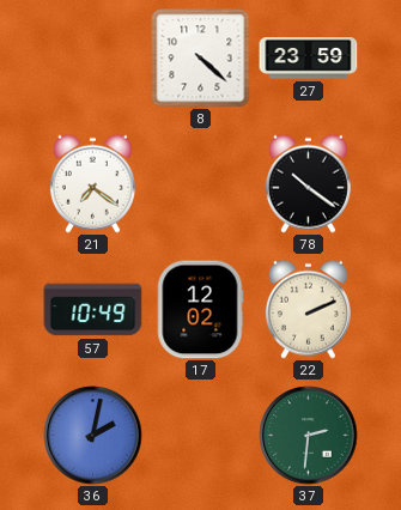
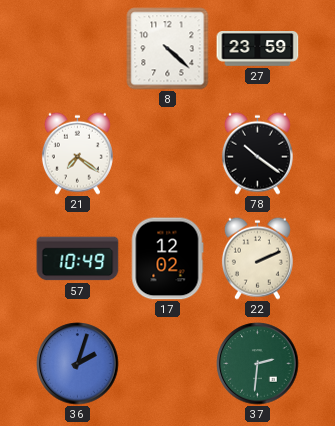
36: 2:02 -> 2:03 (78, 364)
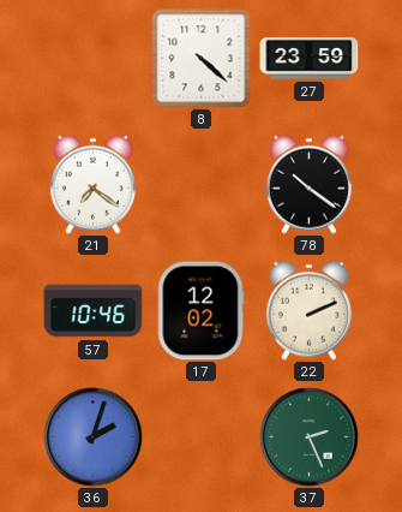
57: 10:49 -> 10:46 (94, 311)
37: 2:31 -> 2:26 (310, 437)
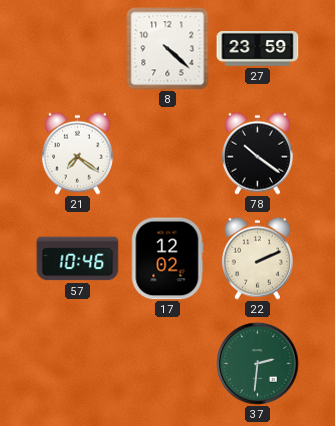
36: 2:03 -> none (94, 437)
37: 2:26 -> 2:31 (258, 364)
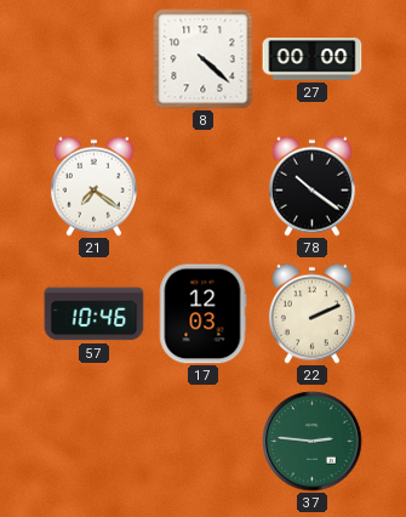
27: 23:59 -> 00:00 (313, 59)
17: 12:02 -> 12:03 (202, 314)
37: 2:31 -> 2:46 (313, 442)
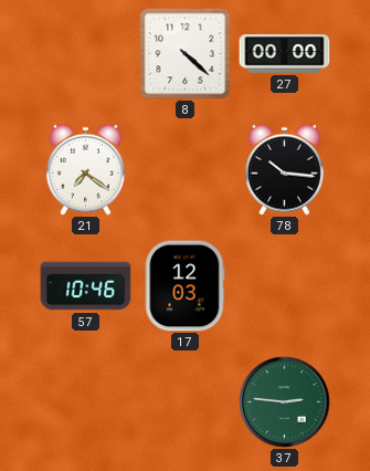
78: 10:21 -> 10:16 (284, 169)
22: 2:11 -> none (311, 313)
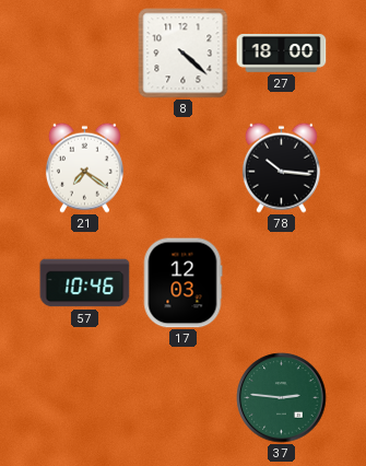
27: 00:00 -> 18:00 (282, 54)
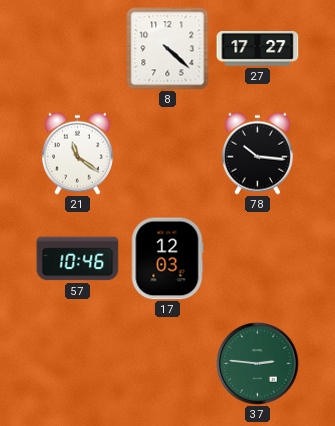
27: 18:00 -> 17:27 (258, 49)
21: 7:21 -> 11:21 (77, 153)
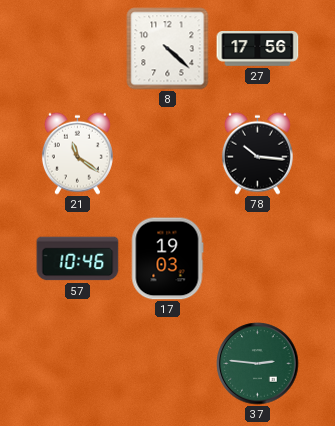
27: 17:27 -> 17:56 (258, 49)
17: 12:03 -> 19:03 (167, 259)
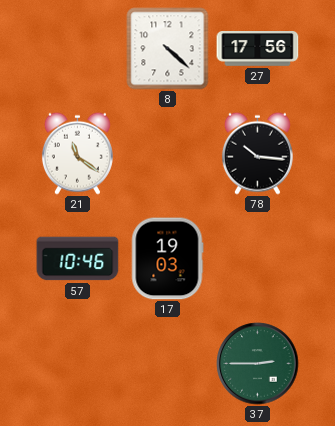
37: 2:46 -> 2:45 (258, 364)
